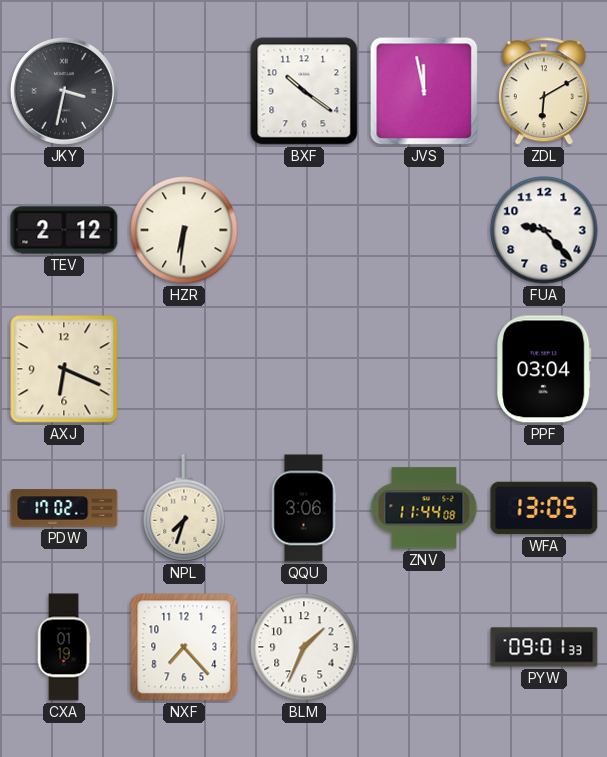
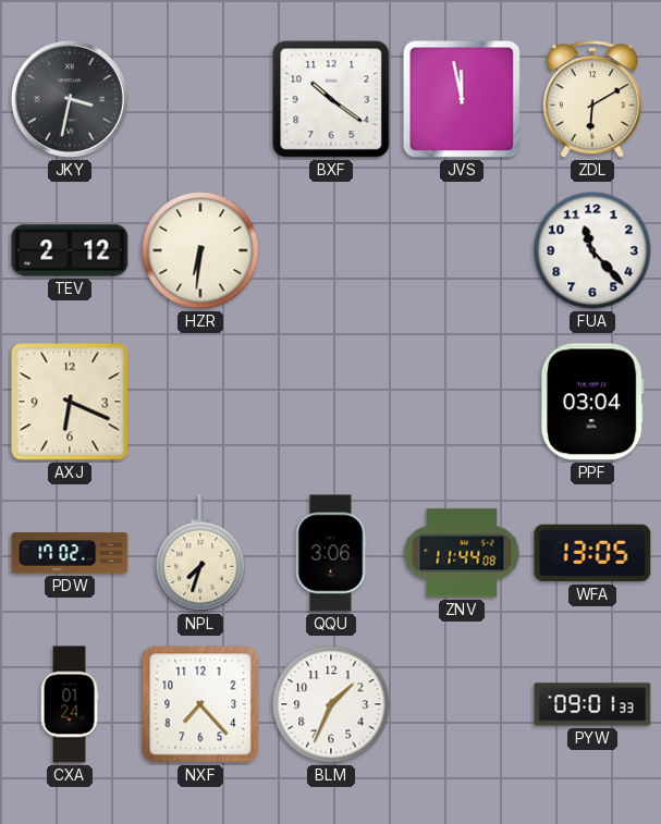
FUA: 9:23 -> 11:23 (592, 250)
CXA: 01:19 -> 01:24 (70, 704)
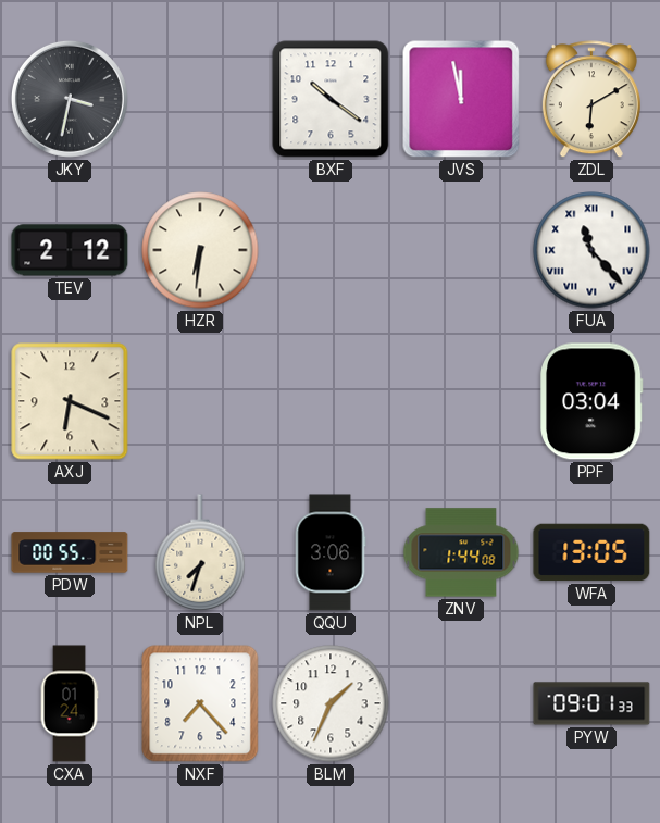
FUA numerals: Arabic -> Roman (591, 250)
PDW: 17:02 -> 00:55 (70, 552)
ZNV: 11:44 -> 1:44 (461, 552)
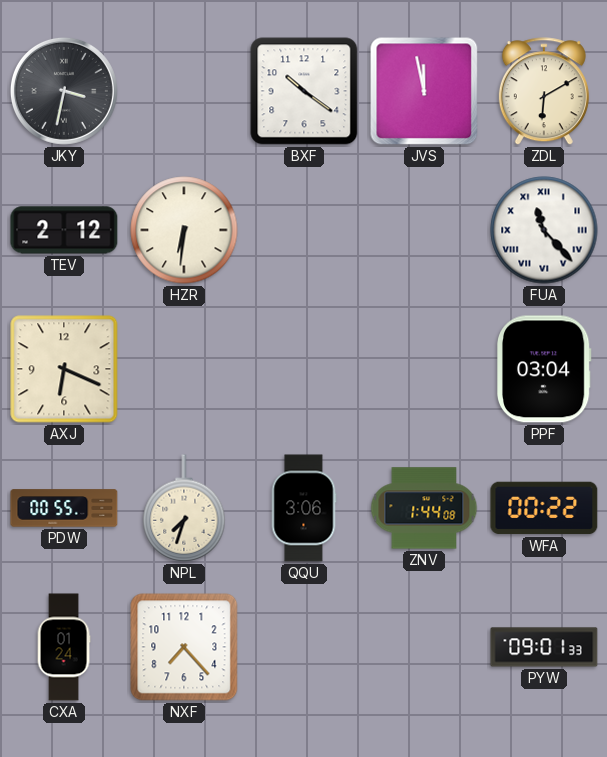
WFA: 13:05 -> 00:22 (544, 508)
BLM: 1:34 -> none (331, 703)
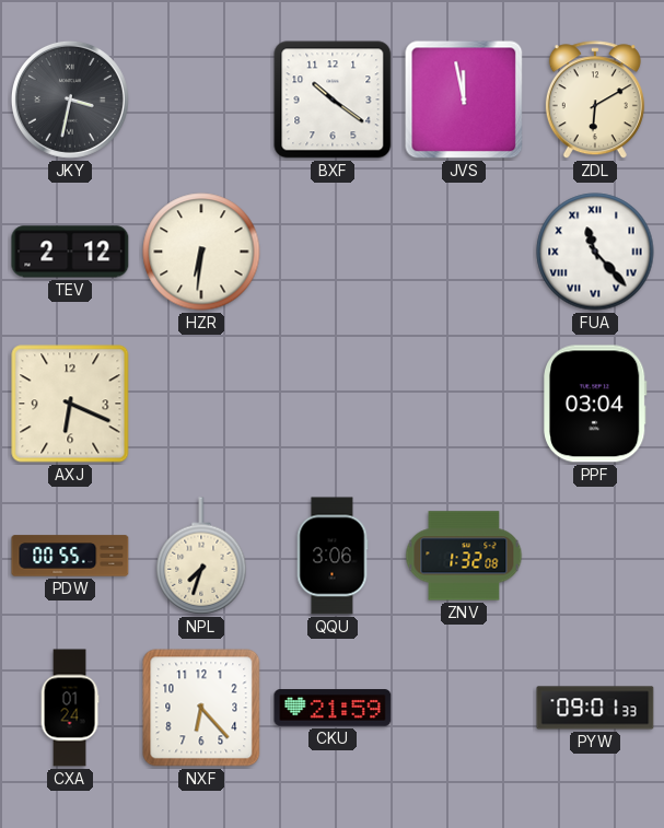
ZNV: 1:44 -> 1:32 (464, 556)
WFA: 00:22 -> none (544, 508)
NXF: 7:23 -> 6:23 (201, 708)
CKU: none -> 21:59 (333, 708)
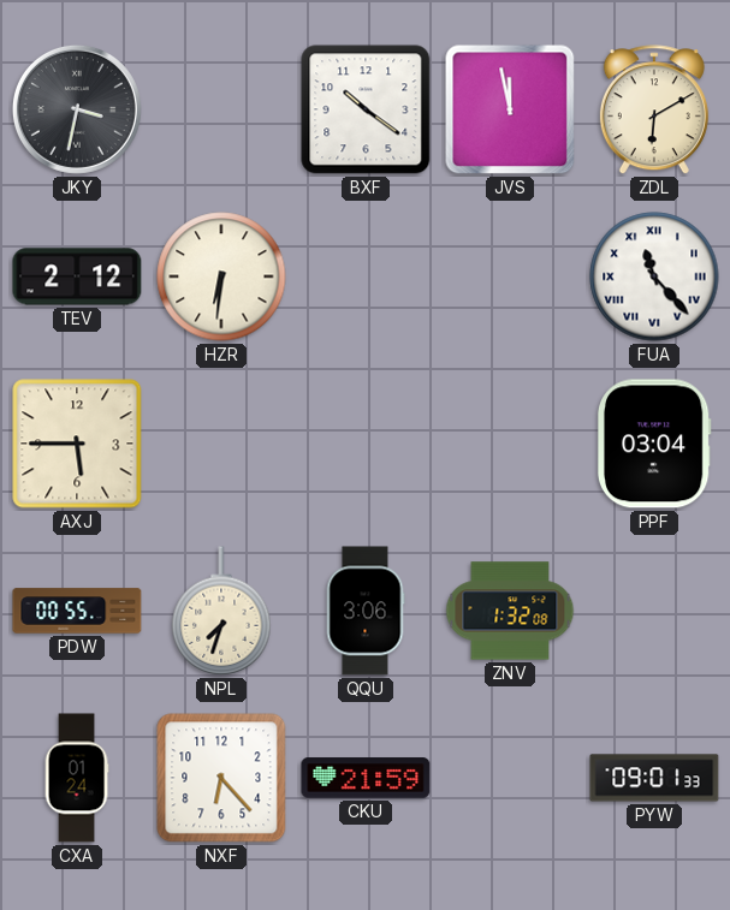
AXJ: 6:19 -> 5:45 (77, 444)
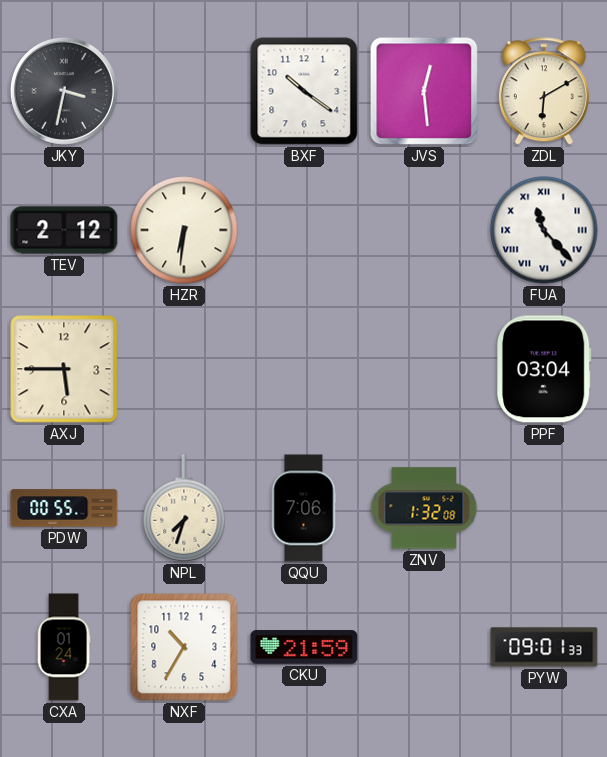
JVS: 11:58 -> 12:29 (424, 91)
QQU: 3:06 -> 7:06 (304, 508)
NXF: 6:23 -> 10:35 (184, 647)
